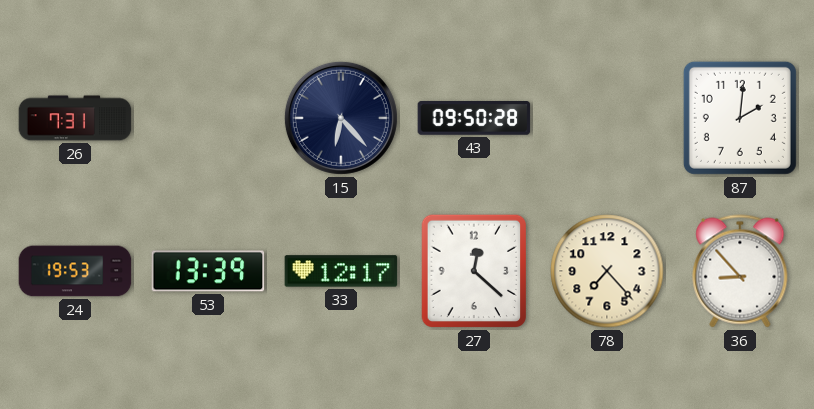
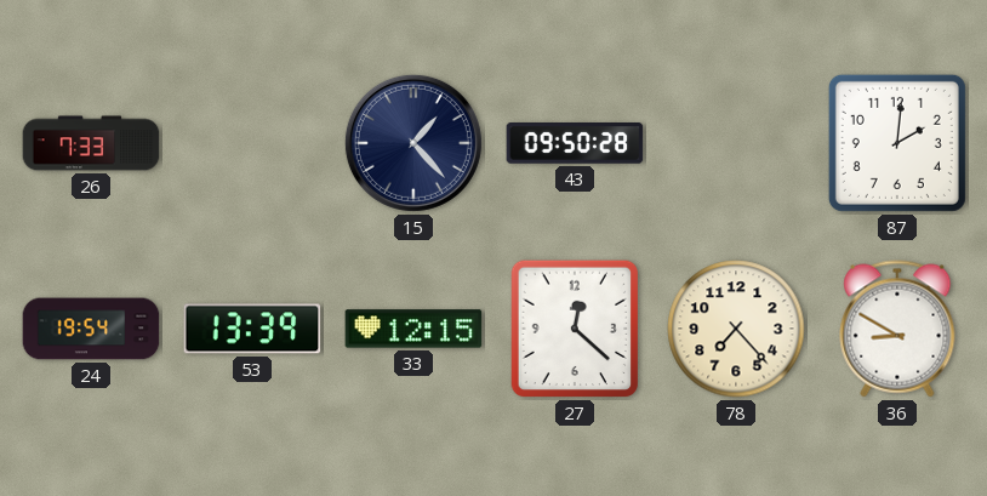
26: 7:31 -> 7:33 (91, 143)
15: 6:23 -> 1:23 (413, 143)
24: 19:53 -> 19:54 (91, 329)
33: 12:17 -> 12:15 (413, 329)
36: 8:53 -> 8:50 (897, 329)
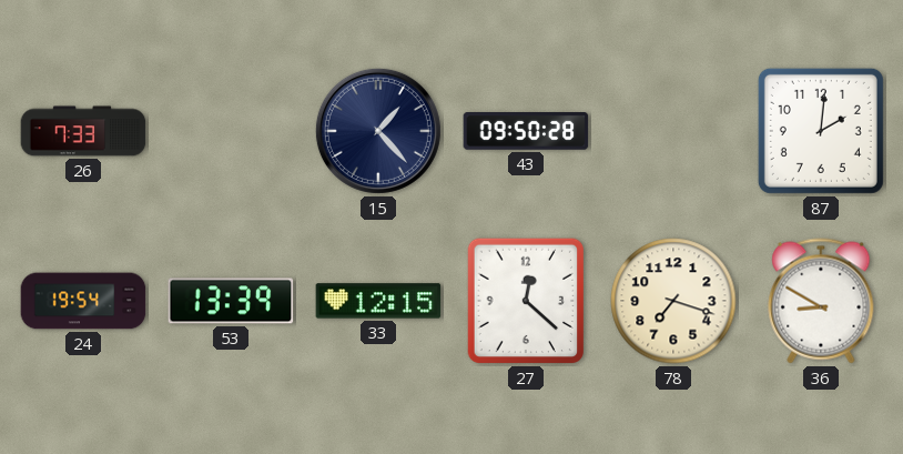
78: 7:23 -> 7:18 (673, 301)
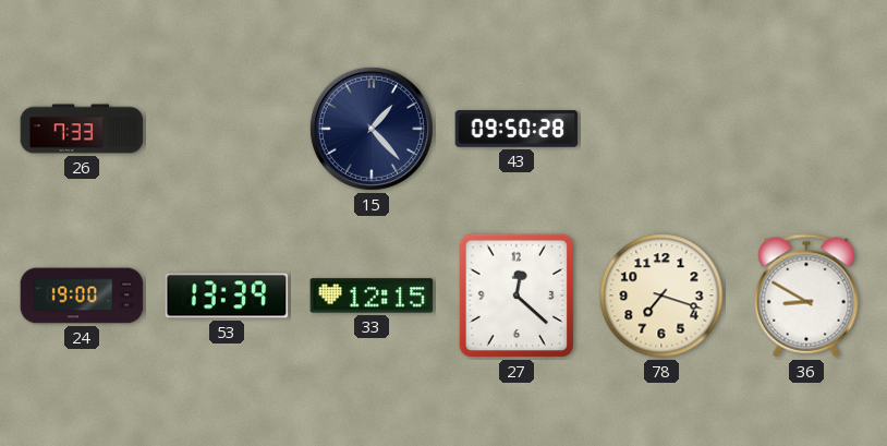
87: 2:01 -> none (821, 131)
24: 19:54 -> 19:00 (82, 296)
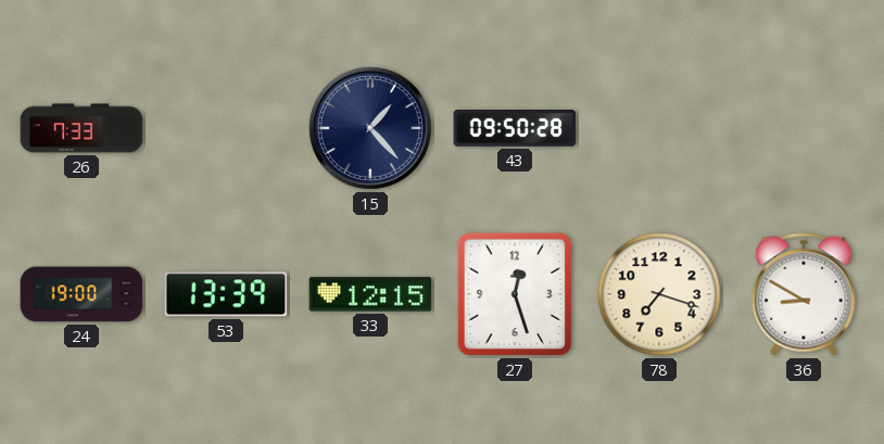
27: 12:22 -> 12:27 (515, 294)
